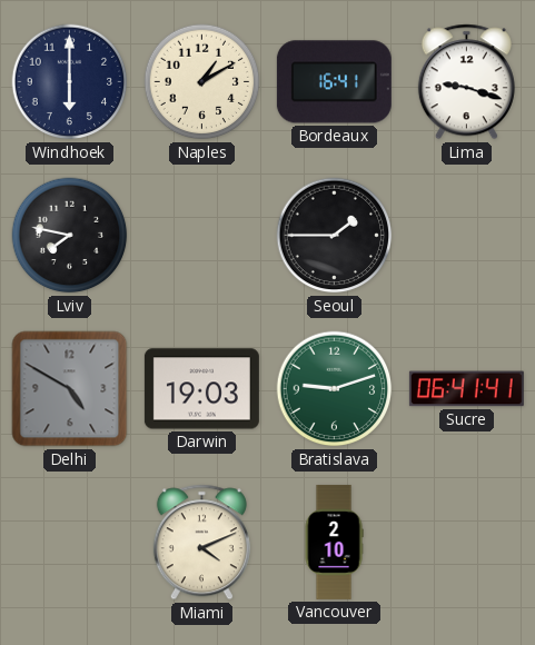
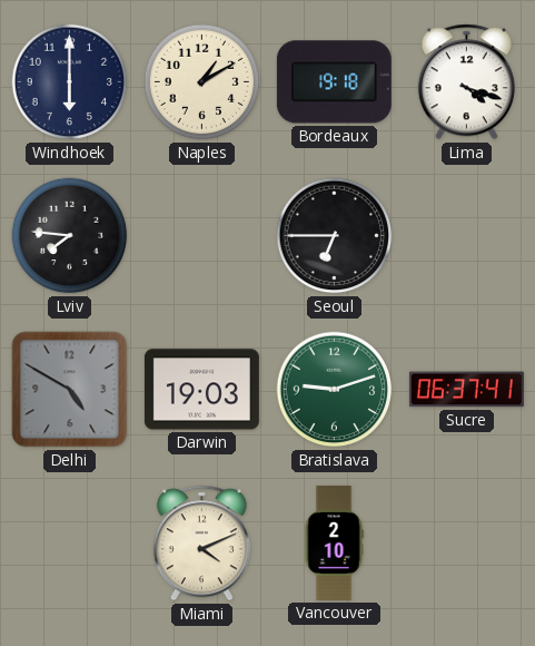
Bordeaux: 16:41 -> 19:18 (334, 82)
Lima: 9:18 -> 4:18 (466, 82)
Lviv: 7:47 -> 7:46 (70, 236)
Seoul: 1:45 -> 6:45 (335, 236)
Sucre: 06:41 -> 06:37 (466, 390)
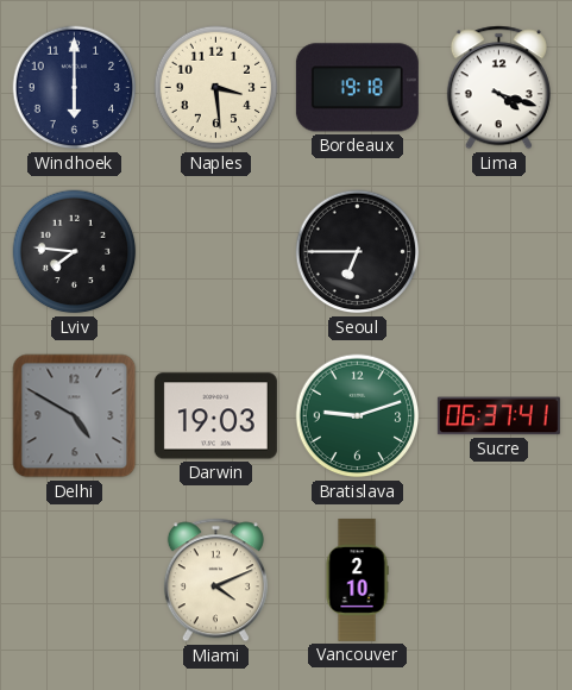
Naples: 1:10 -> 3:29 (216, 88)
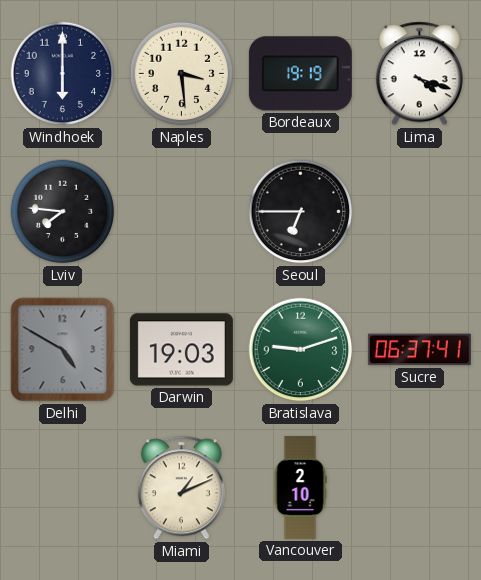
Bordeaux: 19:18 -> 19:19 (300, 74)
Miami: 4:11 -> 1:11 (181, 488)
